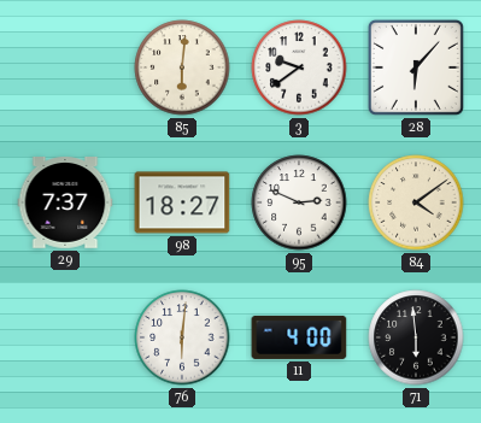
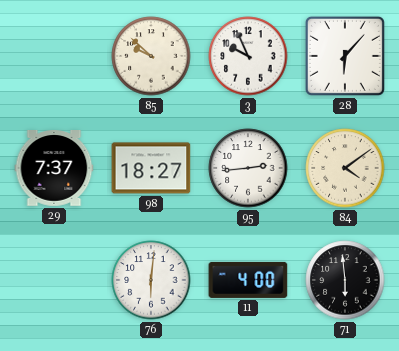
85: 6:01 -> 9:52 (151, 56)
3: 9:39 -> 9:56 (248, 56)
95: 2:49 -> 2:44 (248, 168)
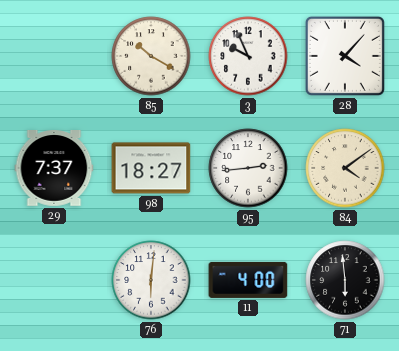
85: 9:52 -> 10:20 (151, 56)
28: 6:07 -> 4:07 (345, 56)
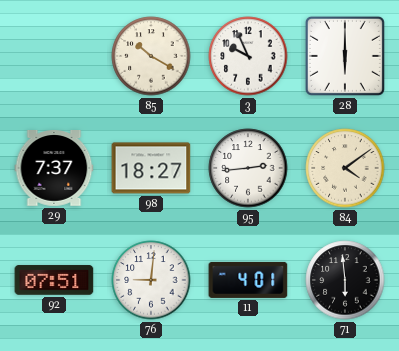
28: 4:07 -> 6:00 (345, 56)
92: none -> 07:51 (54, 280)
76: 6:01 -> 9:01 (151, 280)
11: 4:00 -> 4:01 (248, 280)
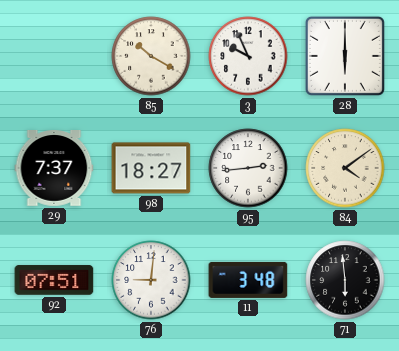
11: 4:01 -> 3:48 (248, 280)
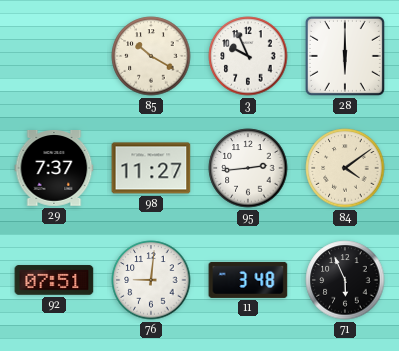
98: 18:27 -> 11:27 (151, 168)
71: 5:59 -> 5:56 (345, 280)
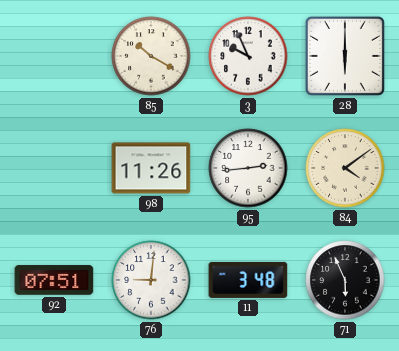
29: 7:37 -> none (54, 169)
98: 11:27 -> 11:26 (151, 168)
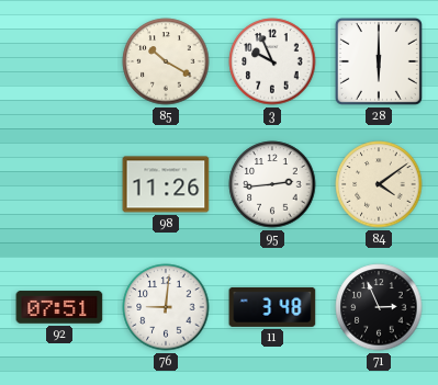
71: 5:56 -> 2:56 (379, 307)
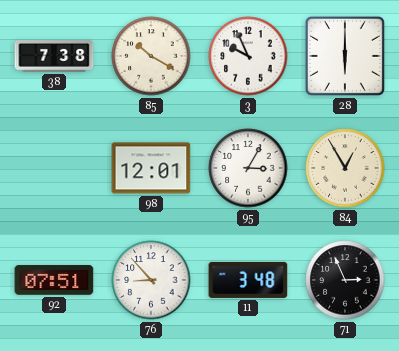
38: none -> 7:38 (54, 56)
98: 11:26 -> 12:01 (151, 168)
95: 2:44 -> 3:05 (248, 168)
84: 4:09 -> 12:55 (345, 168)
76: 9:01 -> 8:53 (151, 280)
